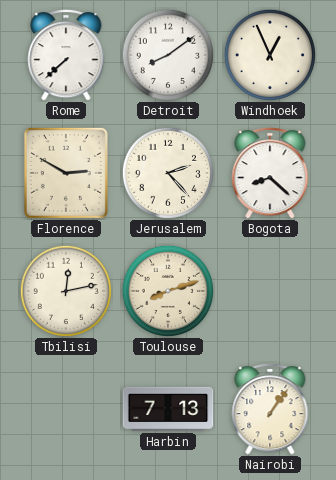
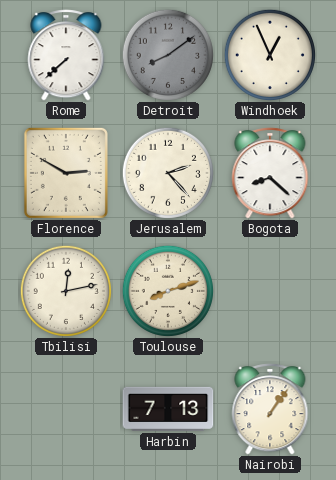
Detroit dial: white -> grey (168, 55)
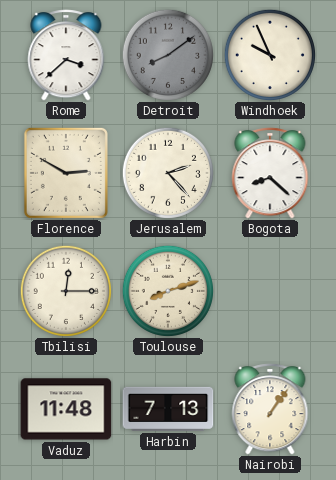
Rome: 7:38 -> 3:38 (66, 55)
Windhoek: 12:56 -> 9:56 (270, 55)
Tbilisi: 12:13 -> 12:15 (66, 291)
Vaduz: none -> 11:48 (66, 409)
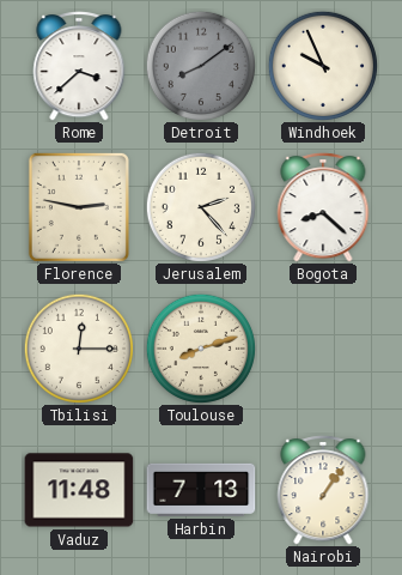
Florence: 2:50 -> 2:47 (79, 207)
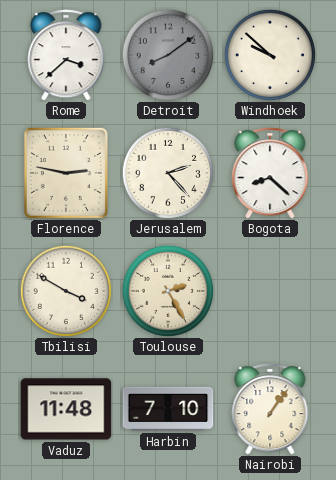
Windhoek: 9:56 -> 9:52 (270, 55)
Tbilisi: 12:15 -> 3:50 (66, 291)
Toulouse: 8:12 -> 2:25 (168, 291)
Harbin: 7:13 -> 7:10 (168, 409)
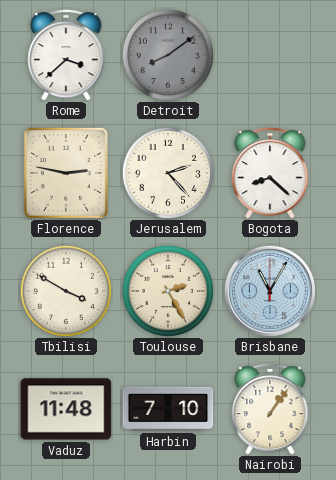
Windhoek: 9:52 -> none (270, 55)
Brisbane: none -> 11:05 (269, 290)
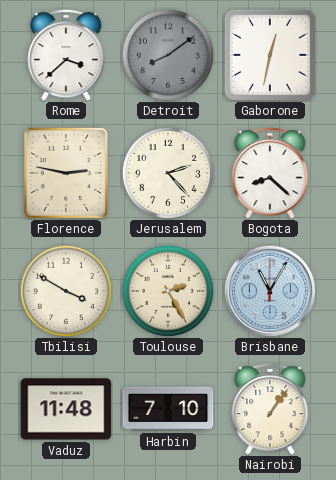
Gaborone: none -> 12:32 (270, 55)
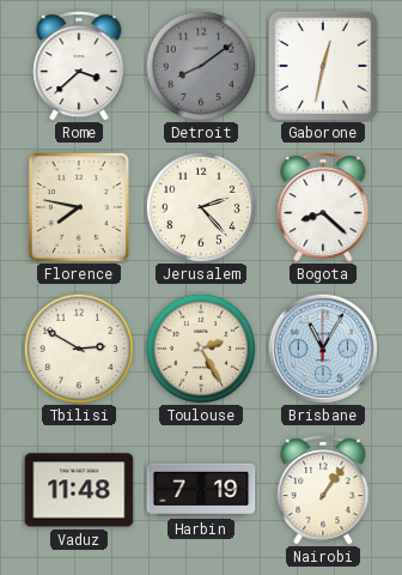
Florence: 2:47 -> 7:47 (79, 207)
Tbilisi: 3:50 -> 2:50 (79, 349)
Harbin: 7:10 -> 7:19 (201, 490)
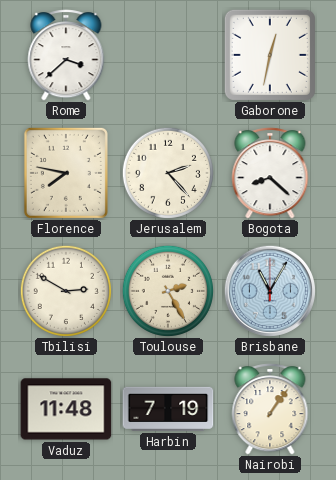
Detroit: 8:09 -> none (201, 66)
